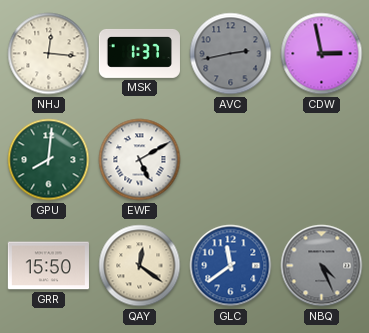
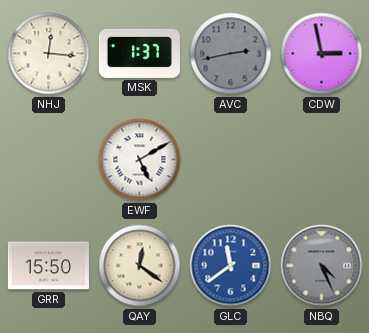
GPU: 8:01 -> none (49, 160)
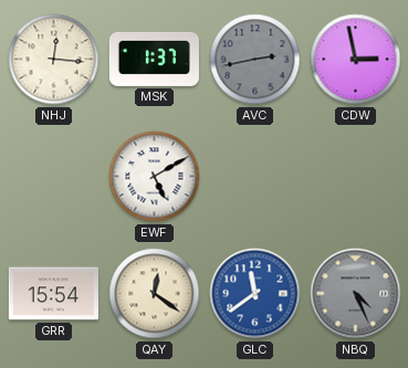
GRR: 15:50 -> 15:54 (53, 294)
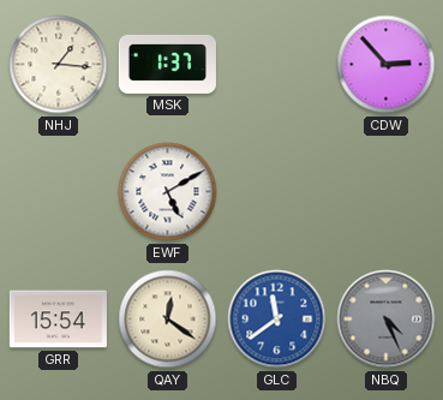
NHJ: 12:16 -> 1:16 (59, 65)
AVC: 2:43 -> none (255, 60)
CDW: 2:58 -> 2:53 (387, 65)
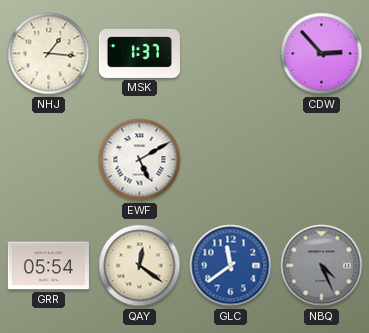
GRR: 15:54 -> 05:54 (48, 266)
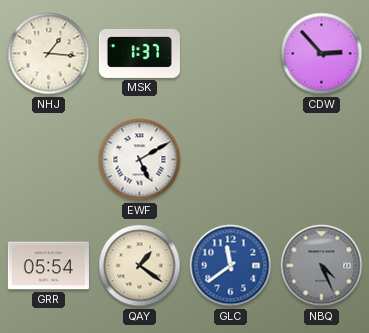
QAY: 12:21 -> 1:21 (140, 266)
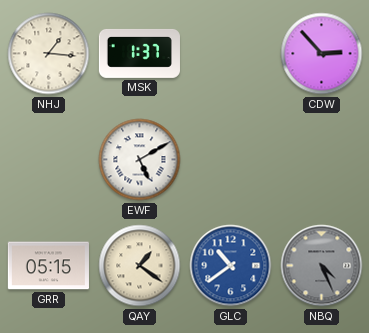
GRR: 05:54 -> 05:15 (48, 266)
GLC: 11:39 -> 10:39 (231, 266)
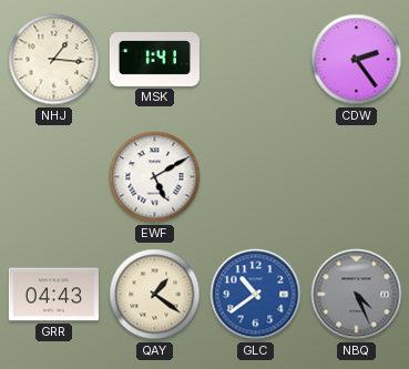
MSK: 1:37 -> 1:41 (154, 59)
CDW: 2:53 -> 2:24 (357, 60)
GRR: 05:15 -> 04:43 (53, 295)
